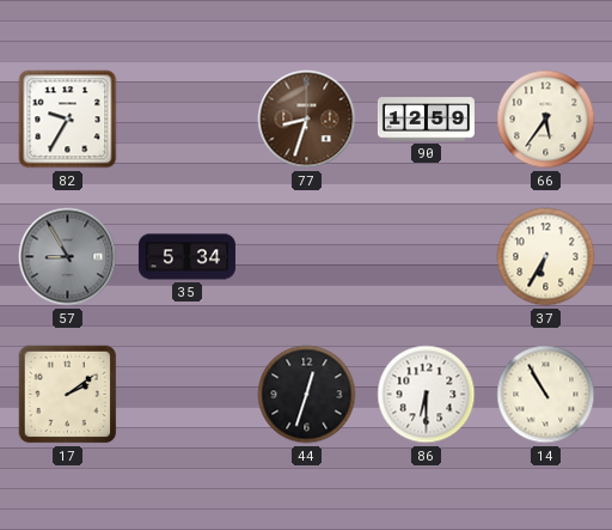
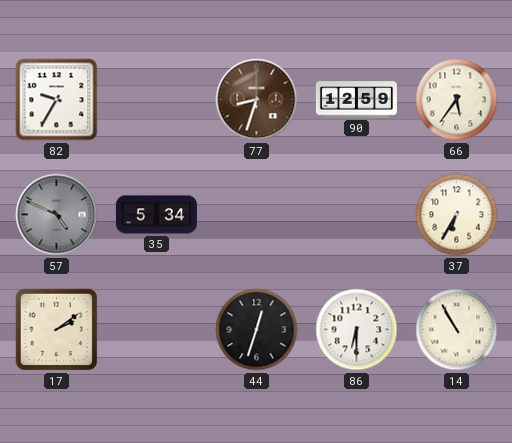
57: 8:55 -> 4:49 (57, 215)
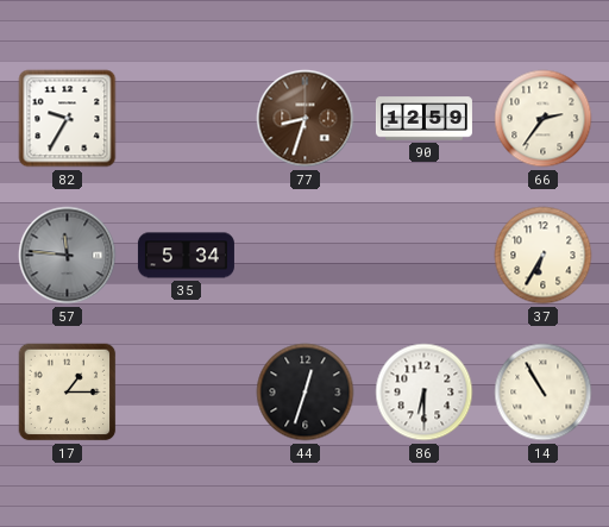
66: 5:36 -> 2:36 (544, 119)
57: 4:49 -> 11:46 (68, 256)
17: 2:09 -> 1:15 (68, 393)
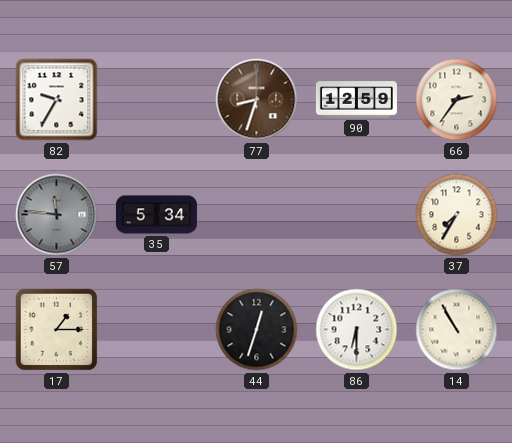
37: 6:35 -> 7:35 (457, 215)
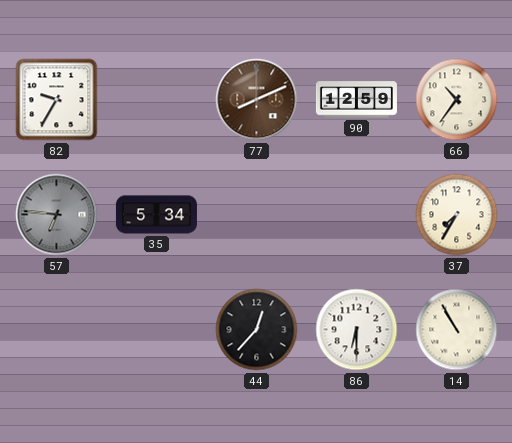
77: 8:33 -> 8:11 (257, 100)
66: 2:36 -> 10:36 (457, 100)
57: 11:46 -> 6:46 (57, 215)
17: 1:15 -> none (57, 330)
44: 12:33 -> 12:37 (257, 330)
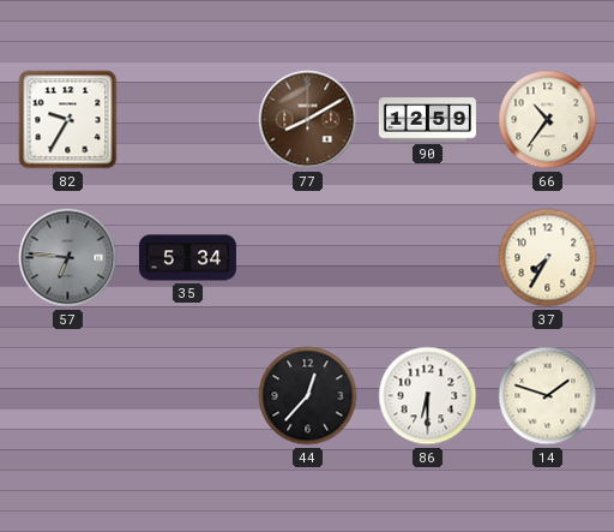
77: 8:11 -> 8:10 (308, 120)
14: 10:55 -> 1:48 (548, 396)
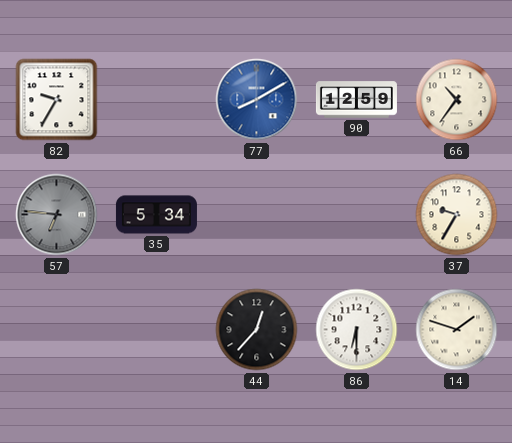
77 dial: brown -> blue (257, 100)
37: 7:35 -> 9:35 (457, 215)
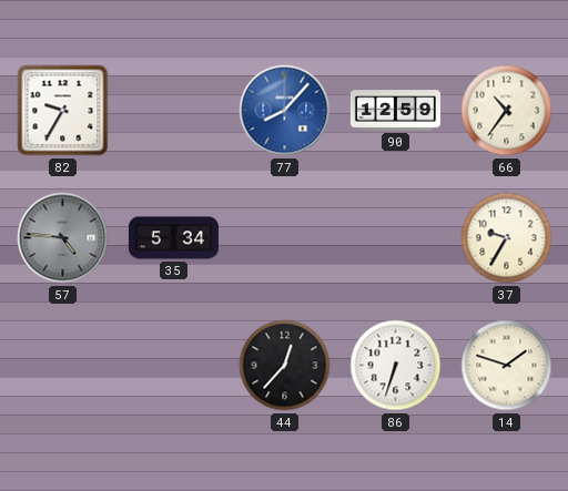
77: 8:10 -> 8:07 (285, 111)
57: 6:46 -> 4:46 (63, 238)
86: 6:30 -> 6:33 (396, 366)
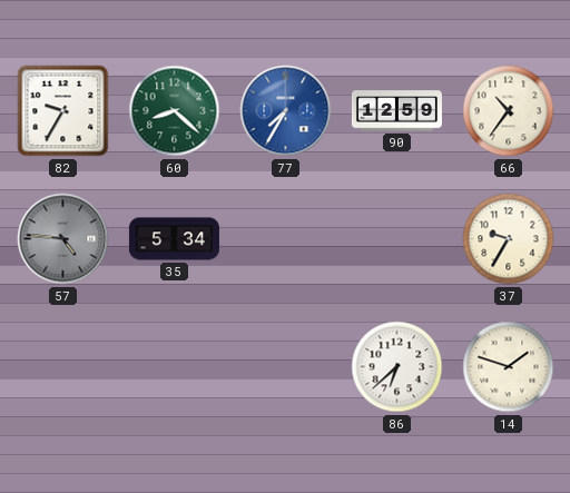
60: none -> 8:22 (175, 111)
77: 8:07 -> 7:35 (286, 111)
44: 12:37 -> none (285, 366)
86: 6:33 -> 6:38 (397, 367)
